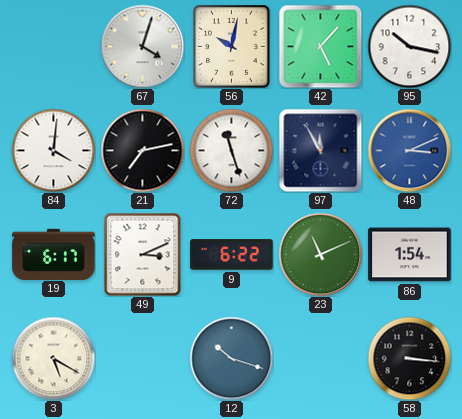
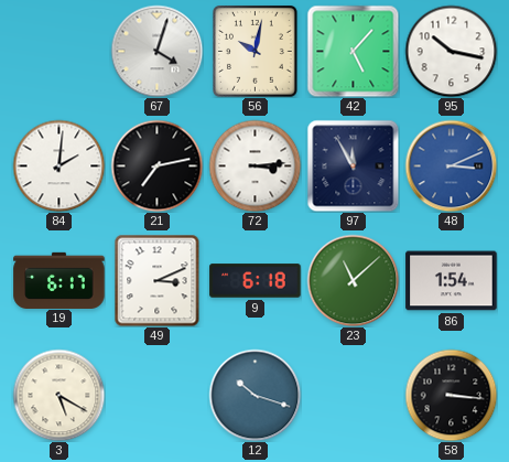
84: 4:01 -> 2:01 (58, 165)
72: 11:27 -> 3:14 (254, 165)
9: 6:22 -> 6:18 (256, 281)
23: 11:11 -> 11:08 (353, 280)
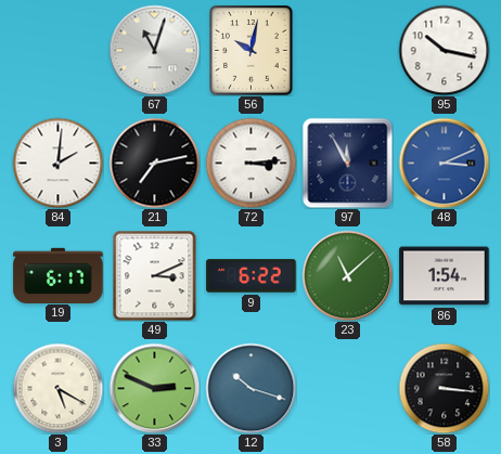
67: 4:03 -> 11:03 (154, 50)
42: 5:07 -> none (353, 51)
9: 6:18 -> 6:22 (252, 276)
33: none -> 2:49 (154, 388)
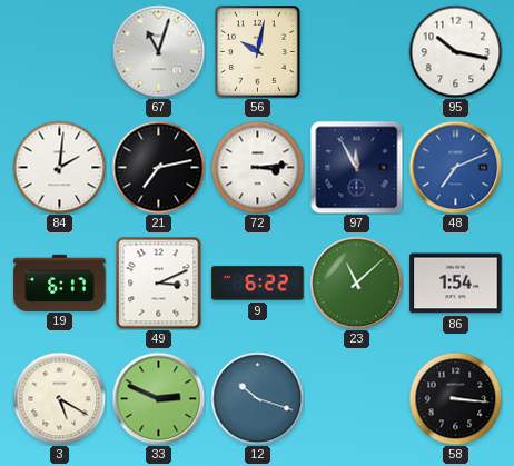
48: 3:11 -> 7:11 (455, 167)
